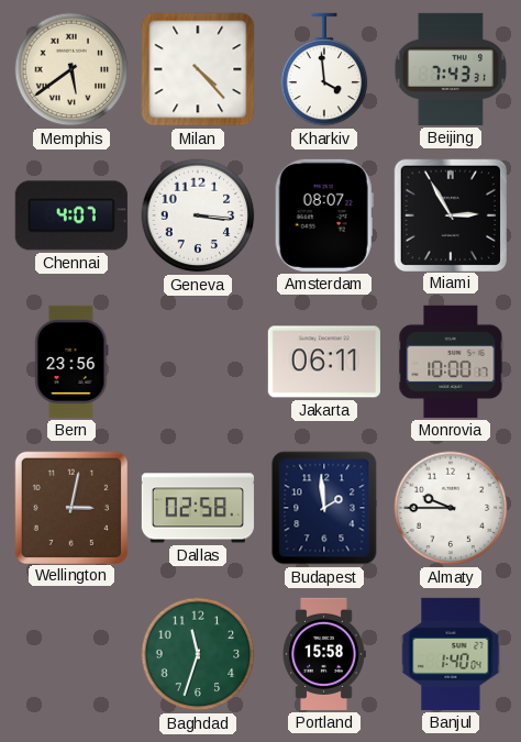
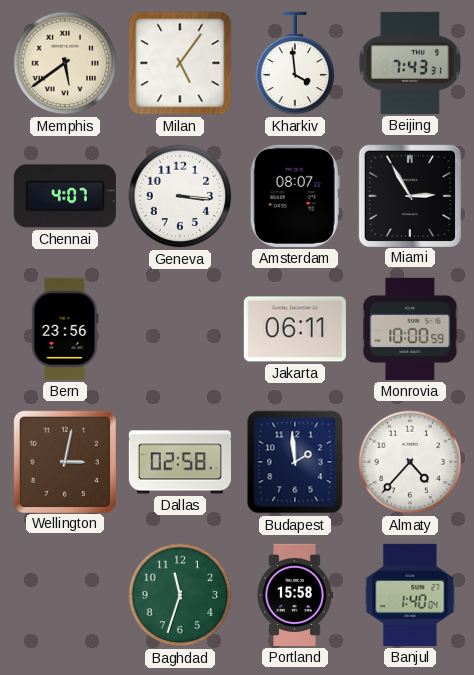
Milan: 4:23 -> 5:06 (180, 63)
Monrovia: 10:00:17 -> 10:00:59 (410, 329)
Almaty: 9:45 -> 4:37 (410, 462)
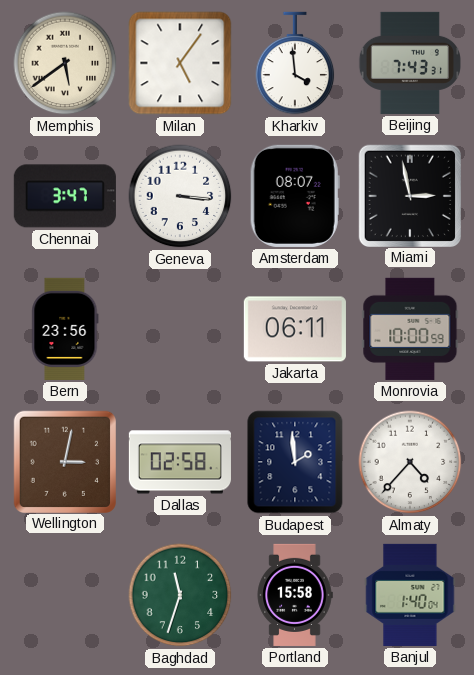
Chennai: 4:07 -> 3:47 (65, 196)
Miami: 2:55 -> 2:58 (409, 195)
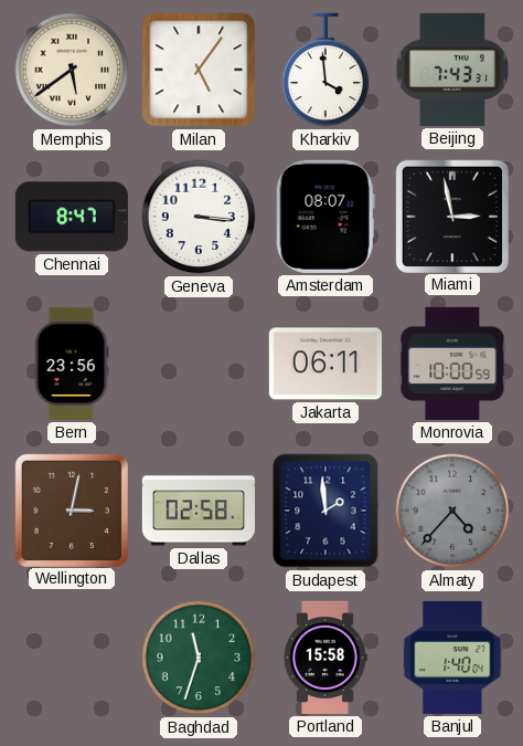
Chennai: 3:47 -> 8:47 (72, 217)
Almaty dial: white -> grey (452, 511)
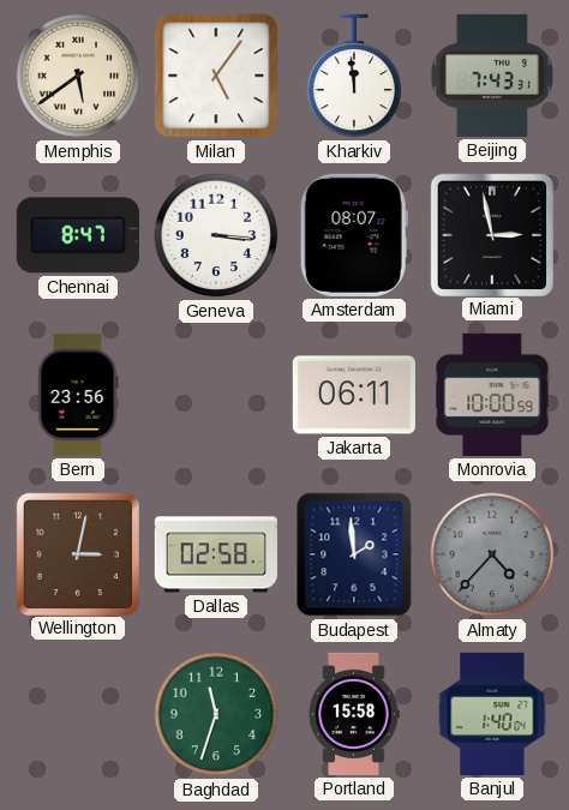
Kharkiv: 3:59 -> 11:59 (354, 76)
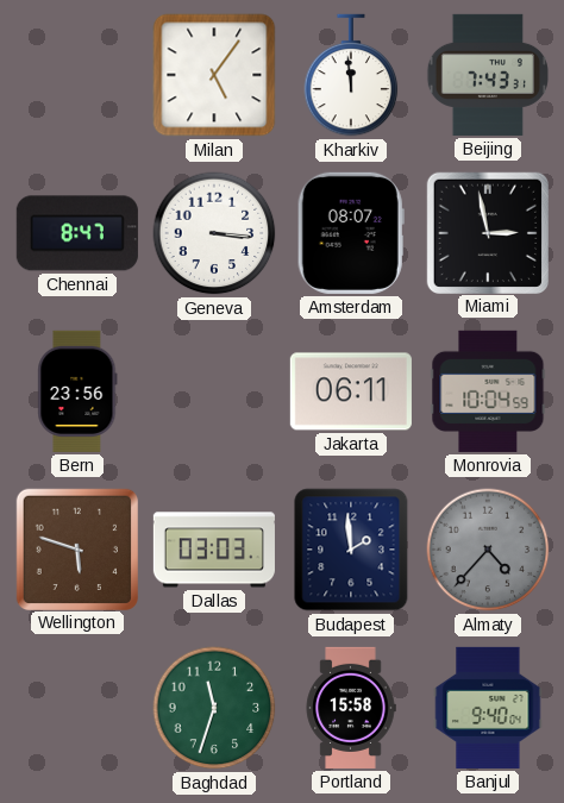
Memphis: 5:39 -> none (78, 76)
Monrovia: 10:00 -> 10:04 (488, 391)
Wellington: 3:02 -> 5:48 (76, 548)
Dallas: 02:58 -> 03:03 (214, 550)
Banjul: 1:40 -> 9:40 (488, 708)
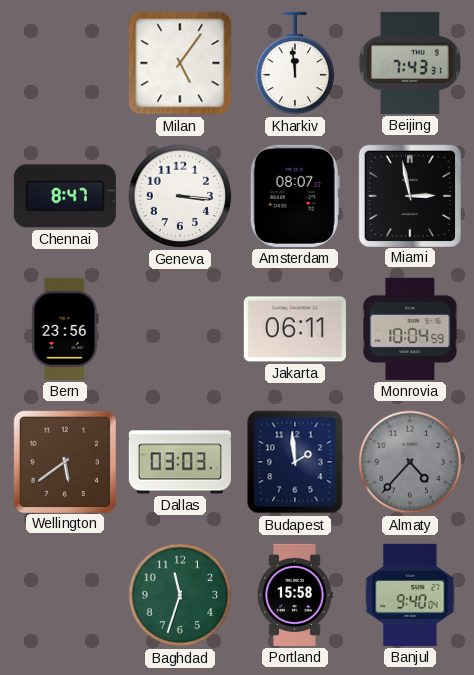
Wellington: 5:48 -> 5:39 (64, 461)
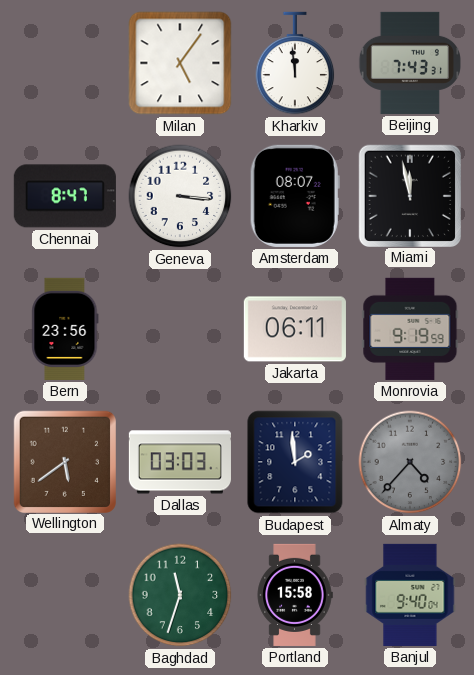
Miami: 2:58 -> 11:58 (409, 195)
Monrovia: 10:04 -> 9:19 (410, 329)
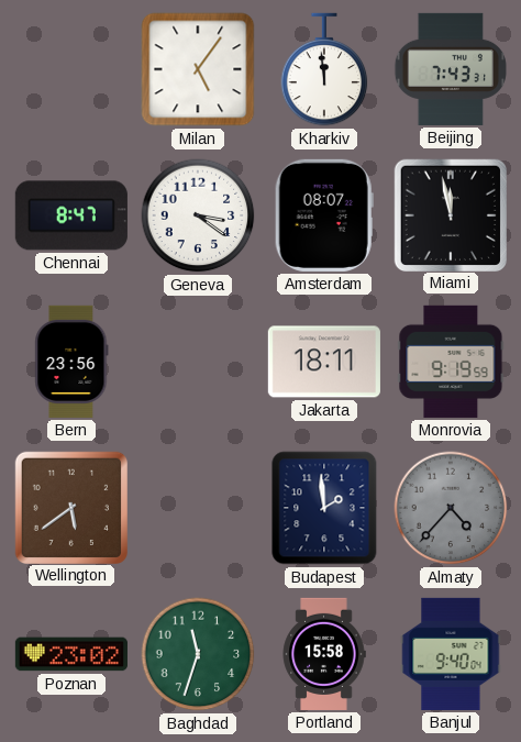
Geneva: 3:16 -> 3:21 (198, 215)
Jakarta: 06:11 -> 18:11 (324, 362)
Dallas: 03:03 -> none (180, 462)
Poznan: none -> 23:02 (71, 654)
